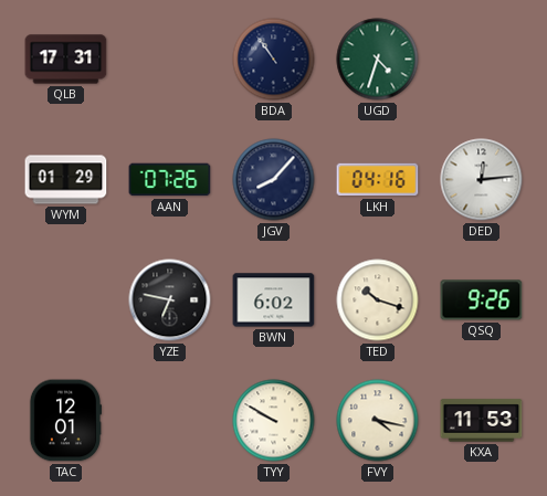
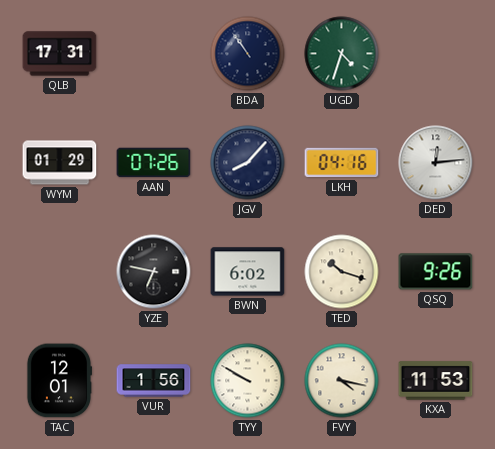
VUR: none -> 1:56 (154, 381)
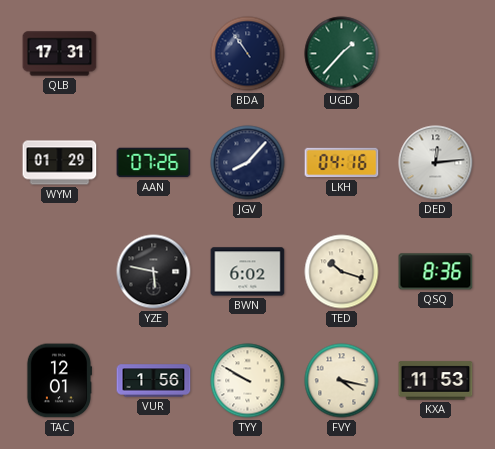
UGD: 4:33 -> 1:37 (342, 54)
YZE: 6:47 -> 5:47 (154, 272)
QSQ: 9:26 -> 8:36 (436, 272)
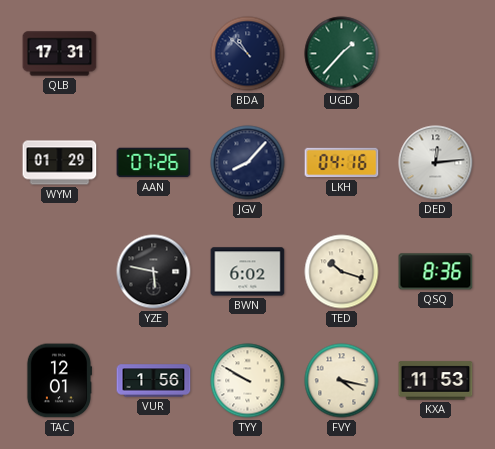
BDA: 10:54 -> 10:52 (248, 54)
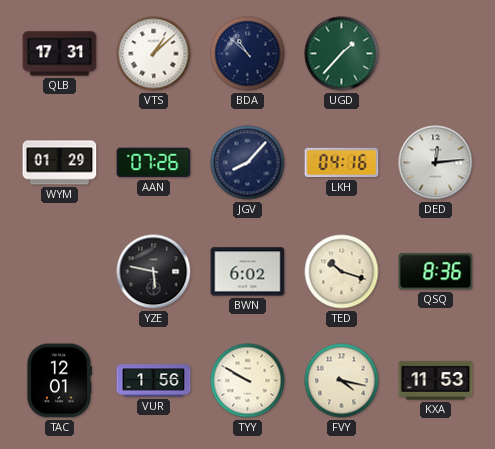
VTS: none -> 1:08 (154, 54)
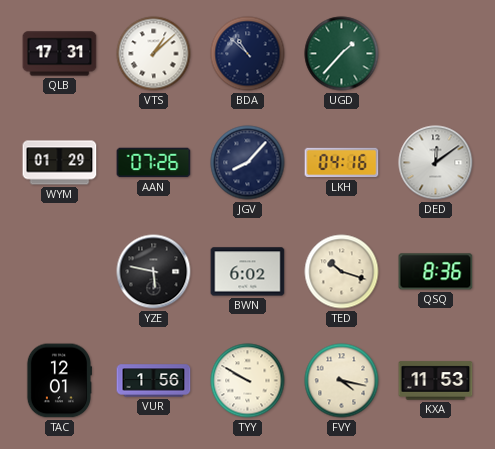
DED: 12:14 -> 12:09 (436, 163)
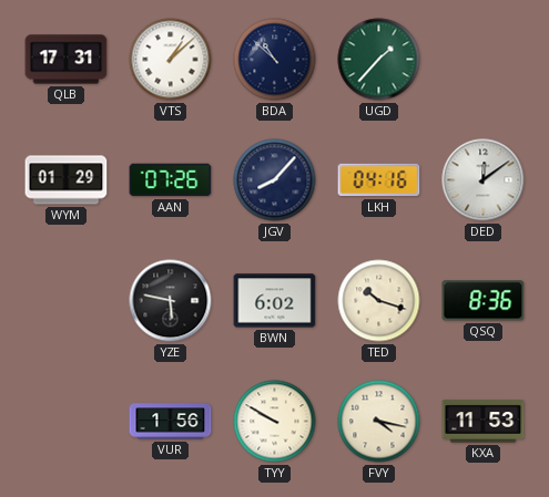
TAC: 12:01 -> none (59, 381)
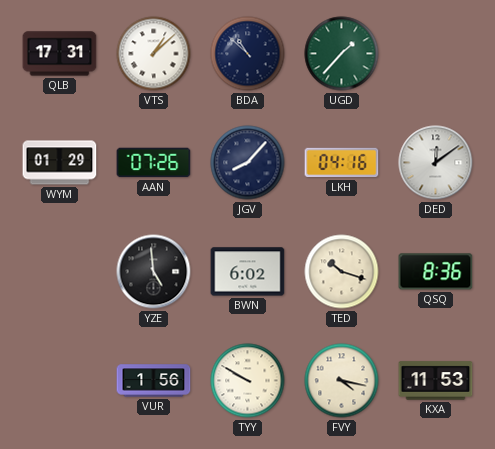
YZE: 5:47 -> 4:59 (154, 272)
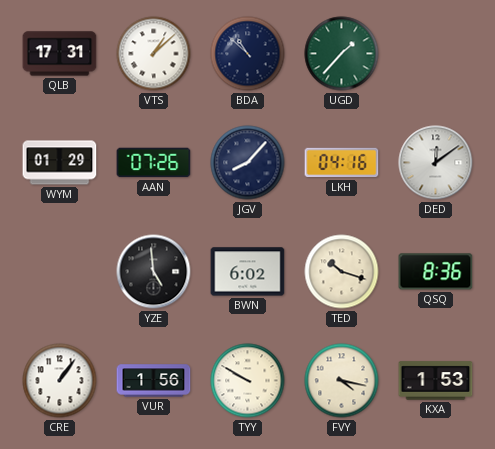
CRE: none -> 1:06 (60, 381)
KXA: 11:53 -> 1:53 (436, 381)
